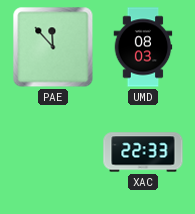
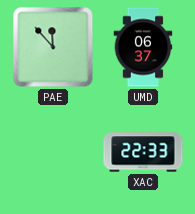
UMD: 08:03 -> 06:37 (143, 47)
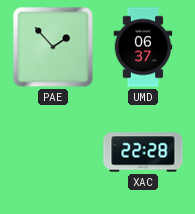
PAE: 11:53 -> 1:53 (53, 47)
XAC: 22:33 -> 22:28 (143, 152)
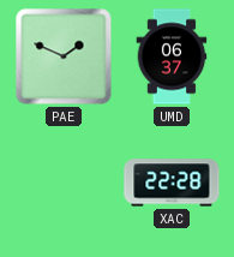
PAE: 1:53 -> 1:49 (64, 56)
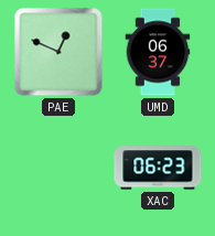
PAE: 1:49 -> 12:49 (58, 52)
XAC: 22:28 -> 06:23 (158, 168)
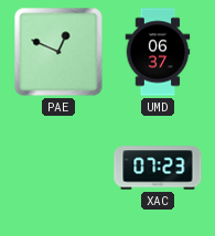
XAC: 06:23 -> 07:23 (158, 168)
